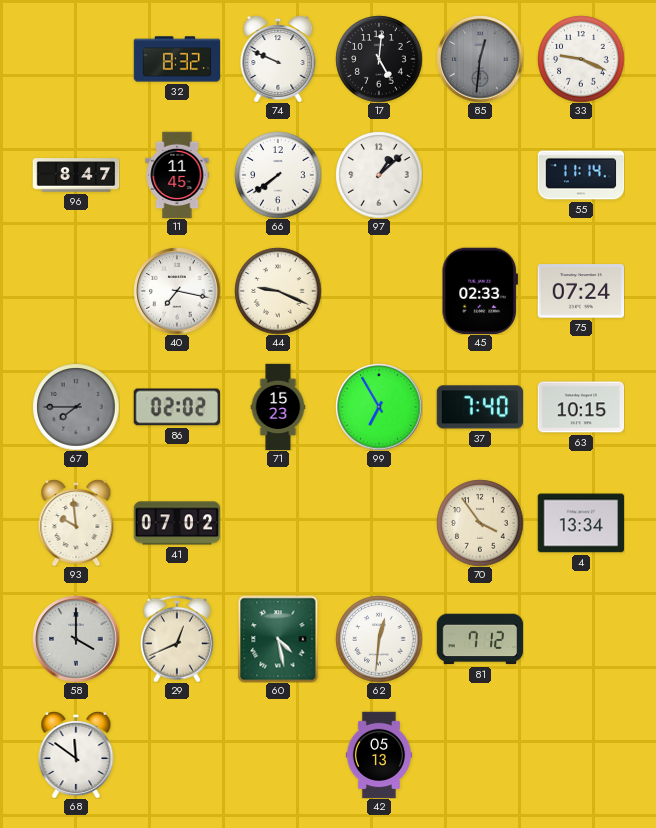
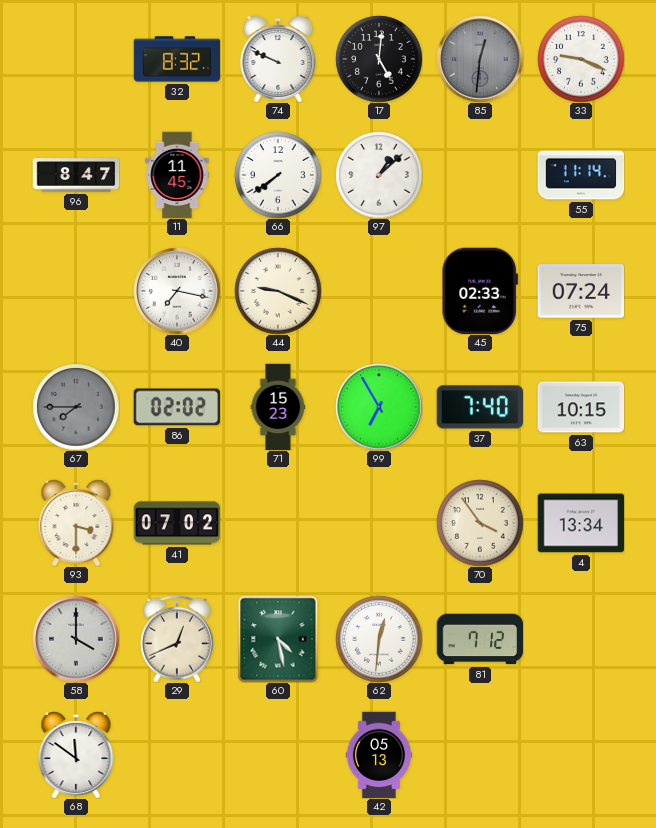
93: 9:59 -> 3:30 (76, 523)
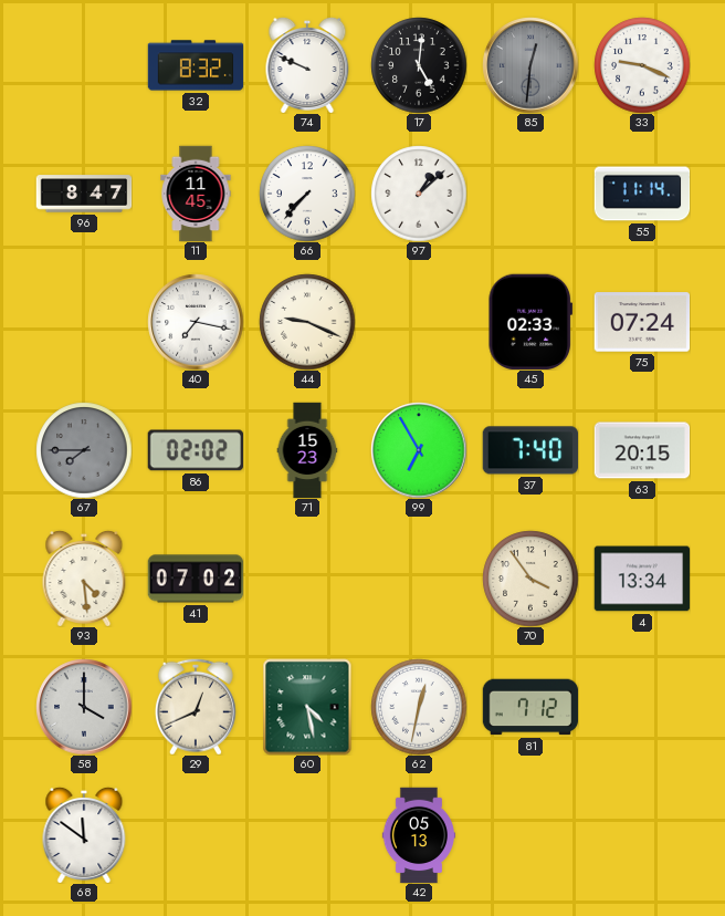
66: 7:39 -> 7:37 (307, 194)
63: 10:15 -> 20:15 (642, 450)
93: 3:30 -> 4:29 (84, 579)
62: 12:31 -> 12:32 (419, 707)
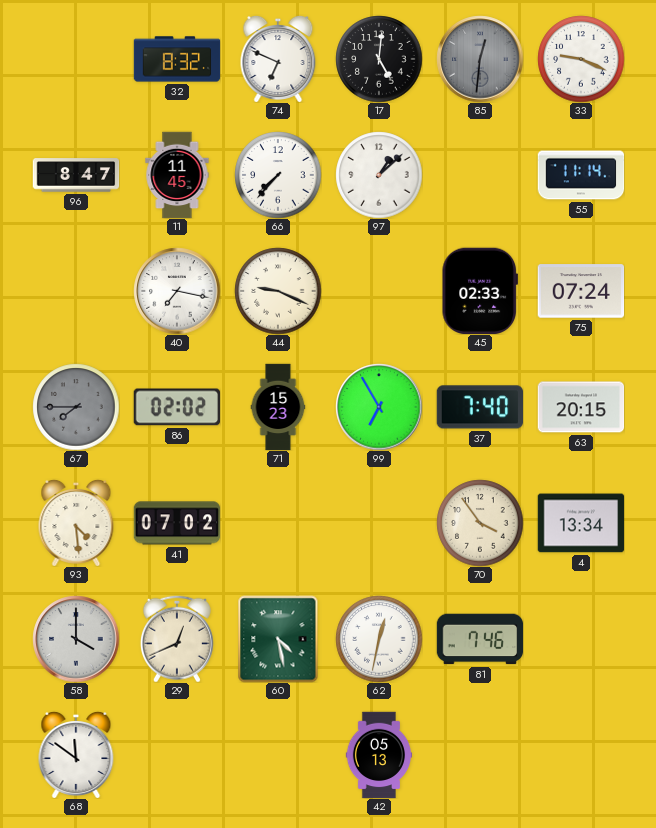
74: 9:49 -> 6:49 (278, 59)
81: 7:12 -> 7:46 (480, 639)
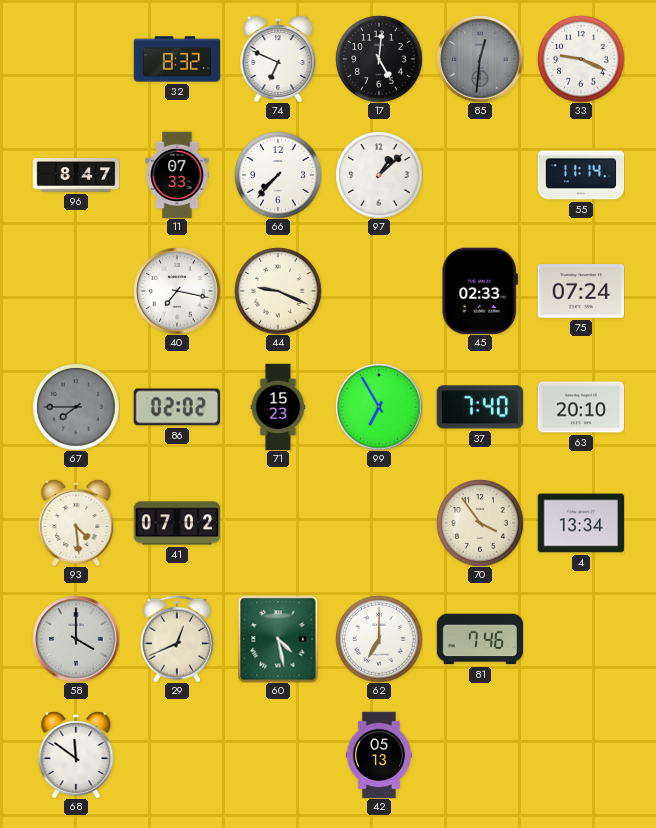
11: 11:45 -> 07:33 (177, 175)
63: 20:15 -> 20:10 (581, 407)
62: 12:32 -> 7:00 (379, 639)
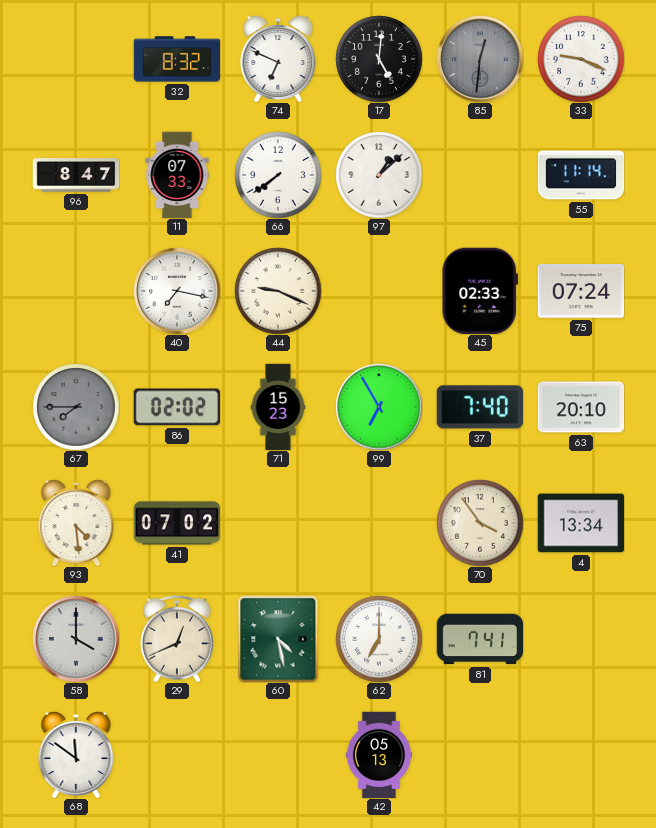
66: 7:37 -> 7:39 (278, 175)
81: 7:46 -> 7:41 (480, 639)
